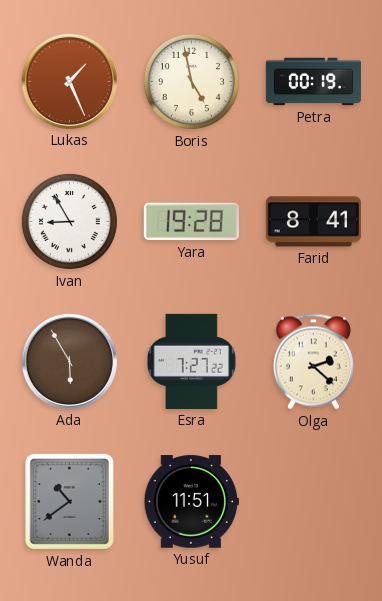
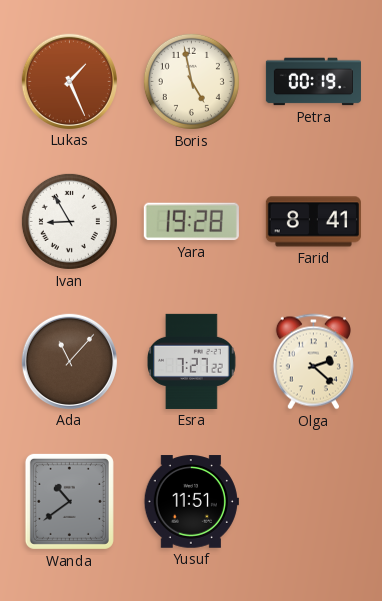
Ada: 5:55 -> 11:07 (69, 361)
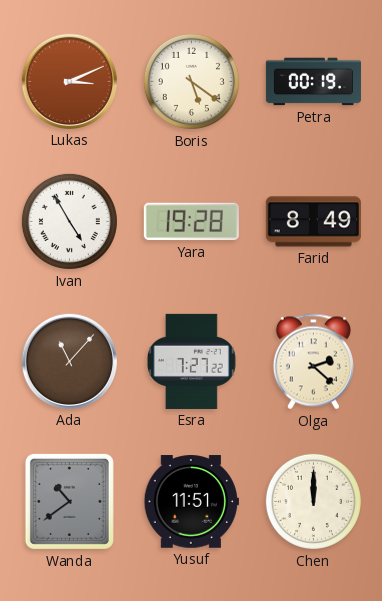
Lukas: 1:26 -> 3:11 (69, 81)
Boris: 4:58 -> 5:21 (191, 81)
Ivan: 8:55 -> 4:55 (69, 221)
Farid: 8:41 -> 8:49 (313, 222)
Chen: none -> 12:00 (313, 501)
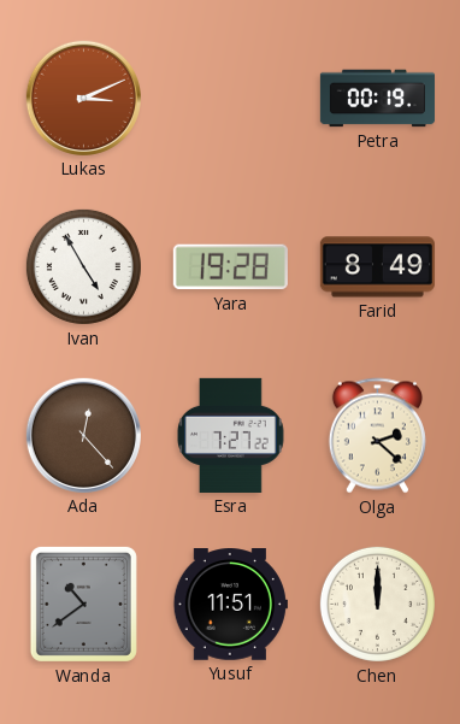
Boris: 5:21 -> none (191, 81)
Ada: 11:07 -> 12:23 (83, 435)
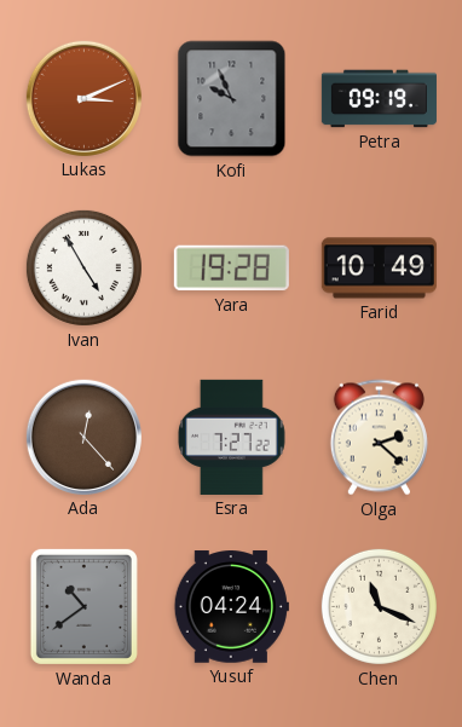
Kofi: none -> 9:56 (232, 99)
Petra: 00:19 -> 09:19 (379, 99)
Farid: 8:49 -> 10:49 (379, 269)
Yusuf: 11:51 -> 04:24 (231, 607)
Chen: 12:00 -> 11:19 (379, 606)
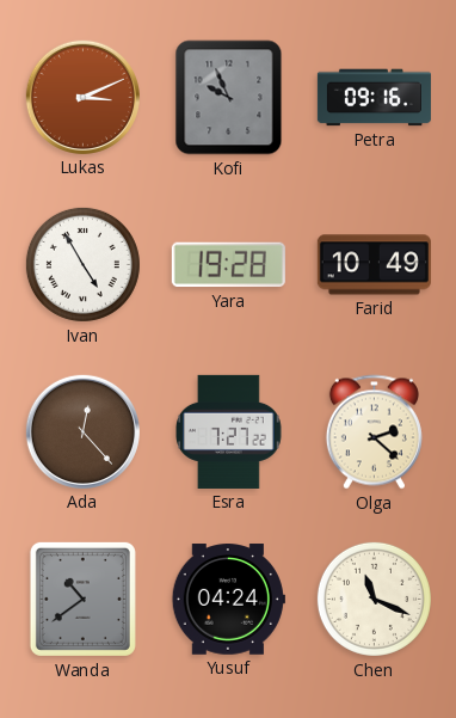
Petra: 09:19 -> 09:16 (374, 98)
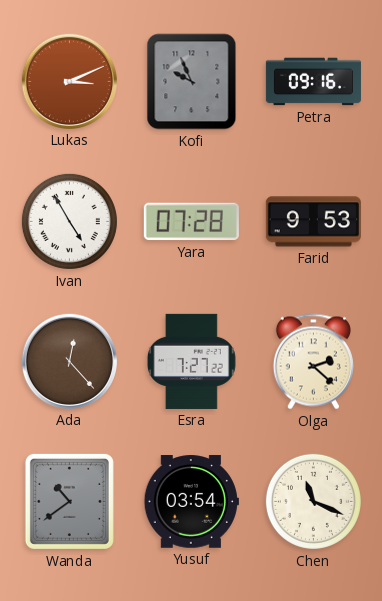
Yara: 19:28 -> 07:28 (191, 222)
Farid: 10:49 -> 9:53 (313, 222)
Yusuf: 04:24 -> 03:54 (191, 502)
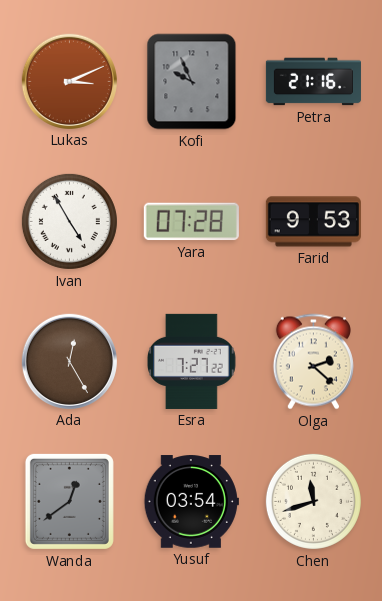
Petra: 09:16 -> 21:16 (313, 82)
Ada: 12:23 -> 12:25 (69, 361)
Wanda: 10:39 -> 12:39 (69, 501)
Chen: 11:19 -> 11:42 (313, 501)
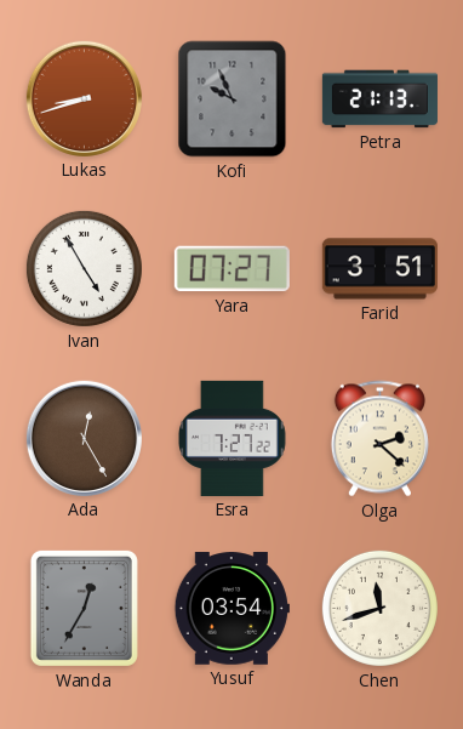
Lukas: 3:11 -> 8:42 (84, 98)
Petra: 21:16 -> 21:13 (379, 99)
Yara: 07:28 -> 07:27 (232, 269)
Farid: 9:53 -> 3:51 (379, 269)
Wanda: 12:39 -> 12:35 (84, 608)
